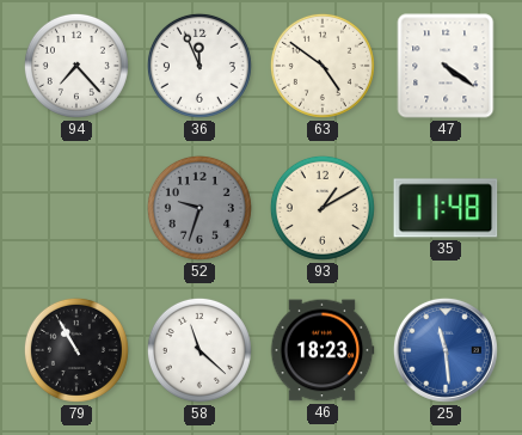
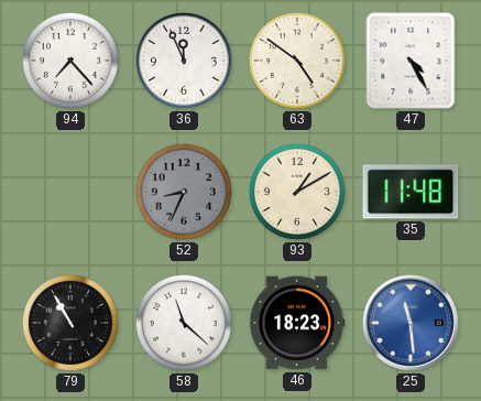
47: 4:21 -> 4:25 (411, 61)
52: 9:33 -> 8:34 (184, 192)
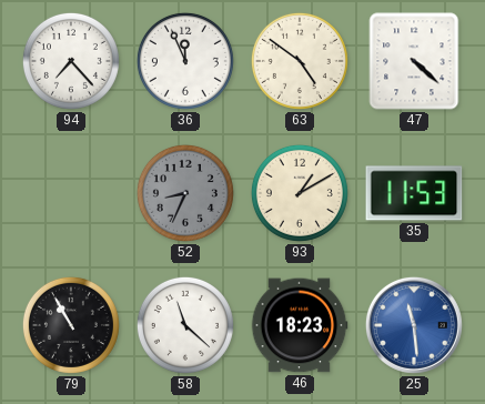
47: 4:25 -> 4:22 (414, 61)
35: 11:48 -> 11:53 (414, 193)
